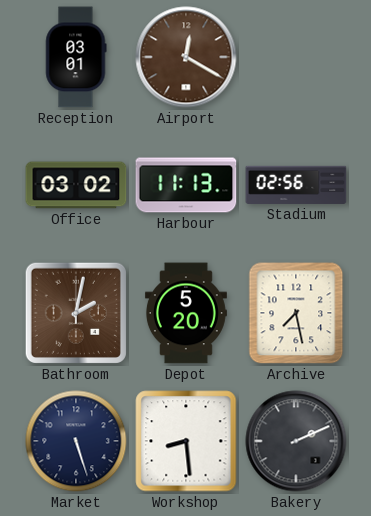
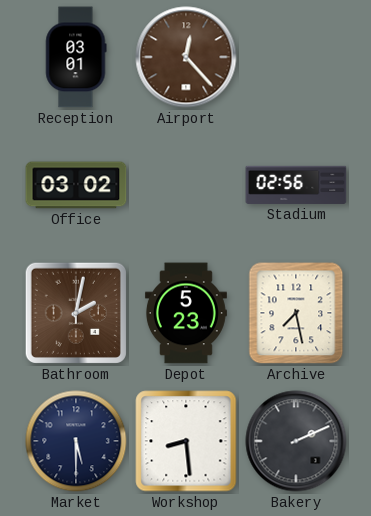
Airport: 12:20 -> 12:23 (186, 57)
Harbour: 11:13 -> none (186, 185)
Depot: 5:20 -> 5:23 (186, 313)
Market: 5:27 -> 5:30 (76, 441)
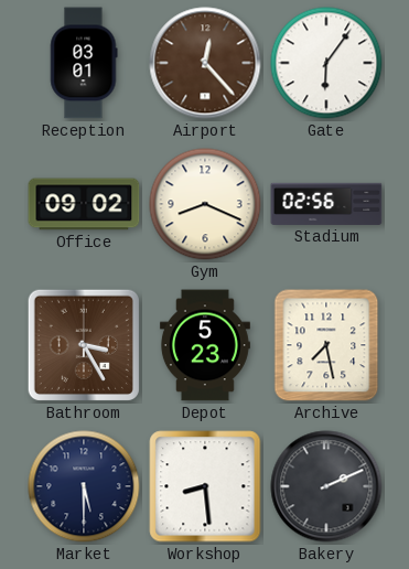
Gate: none -> 6:06 (326, 63)
Office: 03:02 -> 09:02 (84, 204)
Gym: none -> 8:19 (205, 204)
Bathroom: 2:02 -> 3:25 (84, 345)
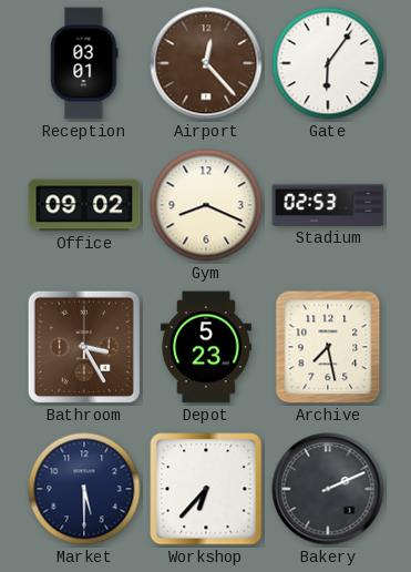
Stadium: 02:56 -> 02:53 (328, 205)
Workshop: 8:29 -> 6:37 (206, 489)
